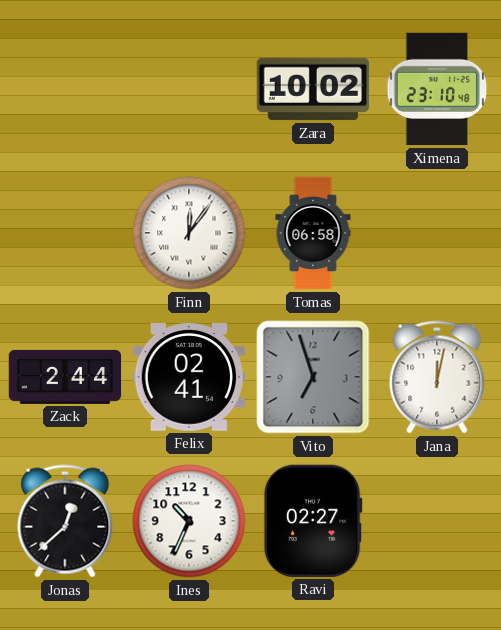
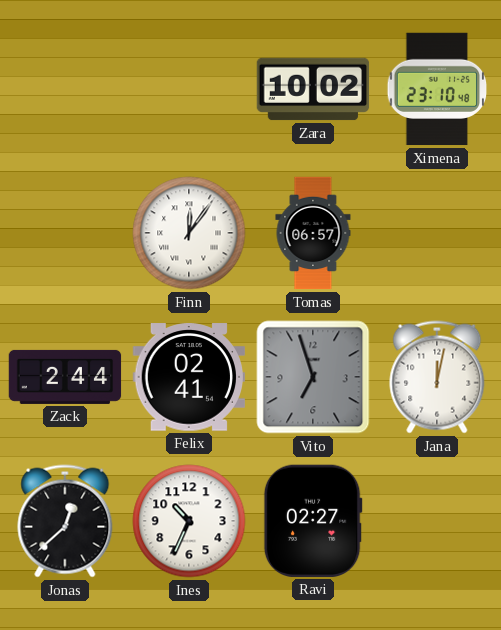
Tomas: 06:58 -> 06:57 (313, 233)
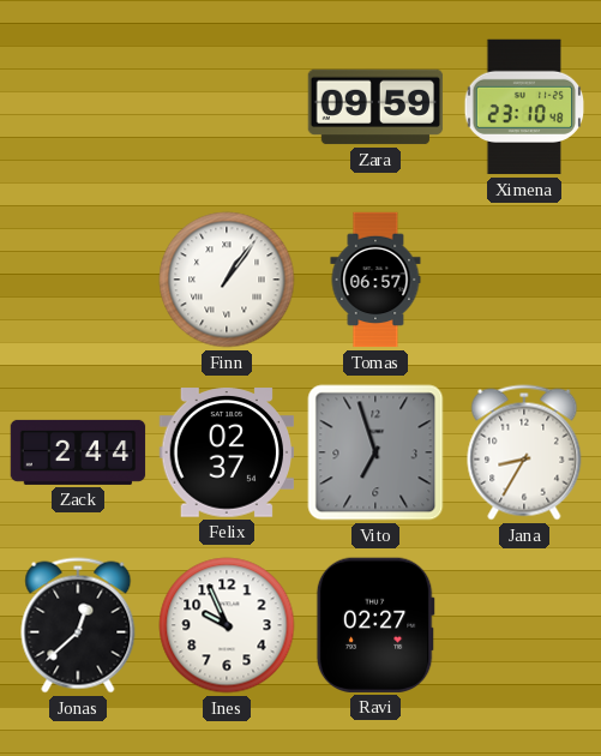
Zara: 10:02 -> 09:59 (375, 107)
Finn: 12:06 -> 1:06 (227, 280)
Felix: 02:41 -> 02:37 (226, 452)
Jana: 12:02 -> 8:35 (524, 452)
Ines: 10:34 -> 9:56 (227, 625)
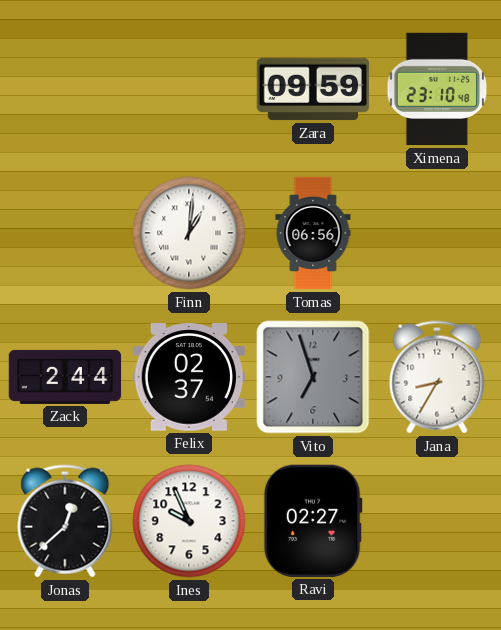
Finn: 1:06 -> 1:01 (189, 233)
Tomas: 06:57 -> 06:56 (313, 233)
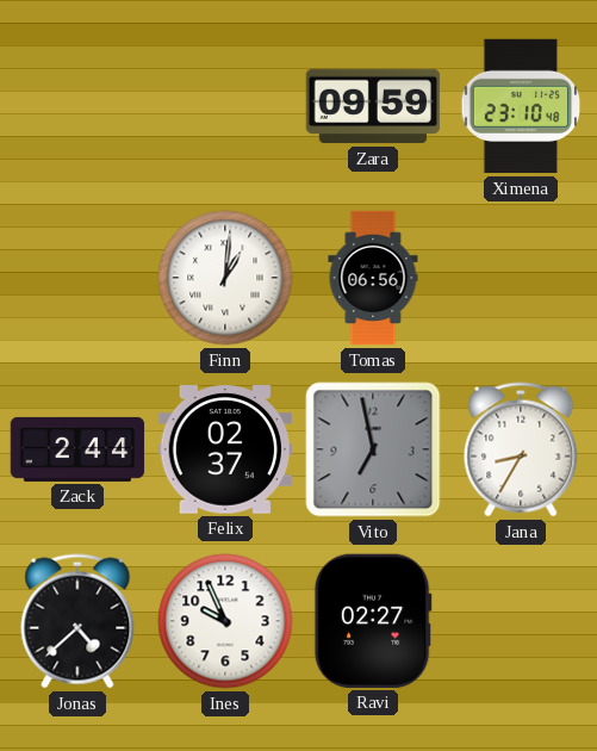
Vito: 6:57 -> 6:58 (373, 449)
Jonas: 12:38 -> 4:38 (77, 621)
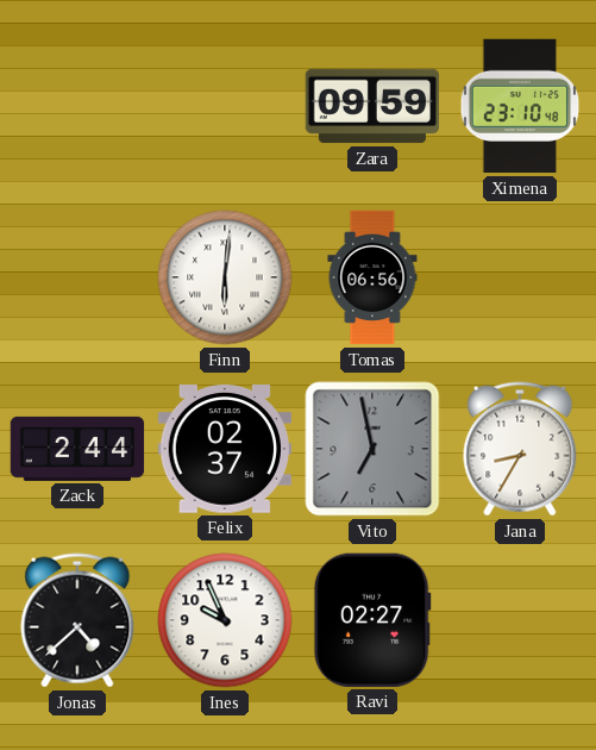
Finn: 1:01 -> 6:01 (225, 277)
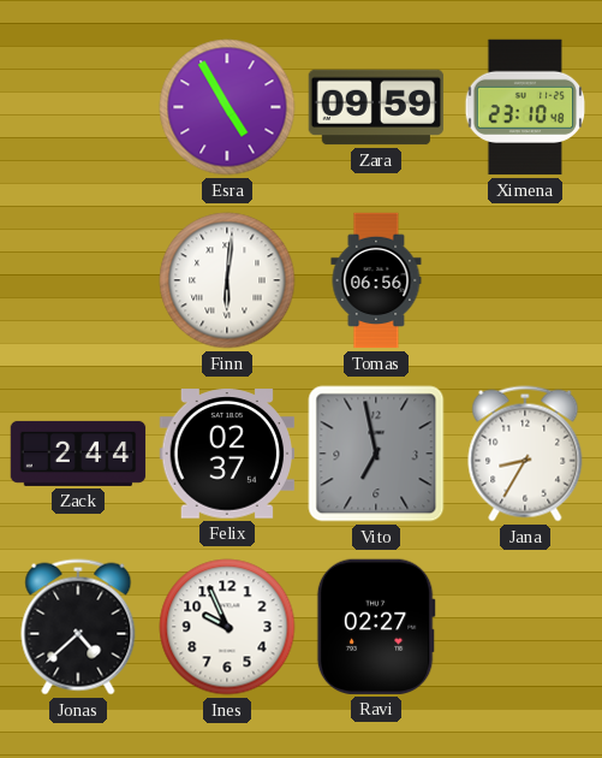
Esra: none -> 4:55 (227, 107)
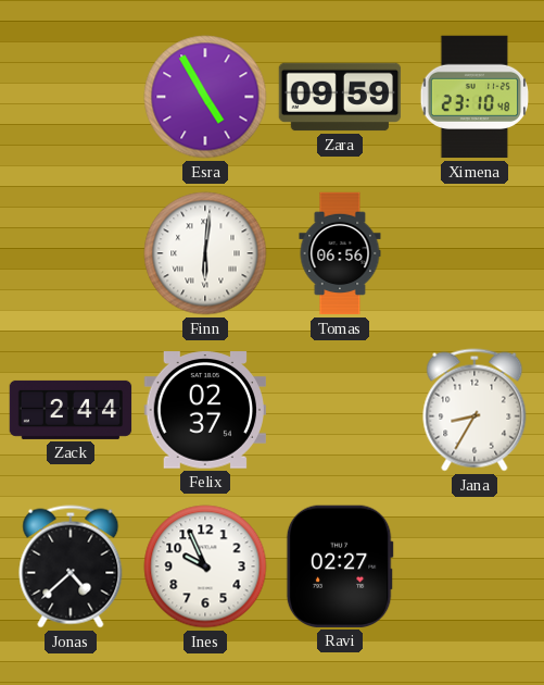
Vito: 6:58 -> none (376, 454)
